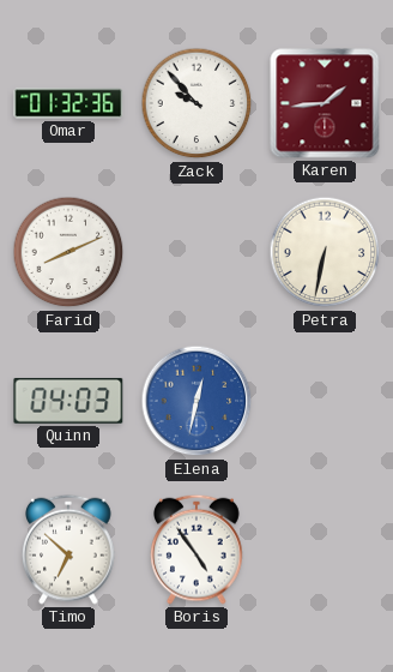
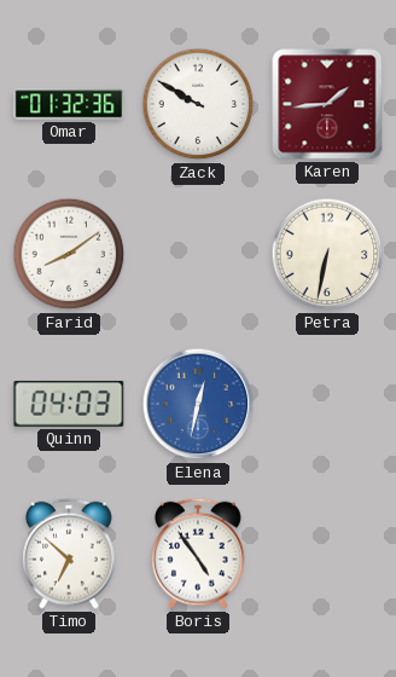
Zack: 9:53 -> 9:50 (198, 104)
Farid: 8:11 -> 8:09 (69, 254)
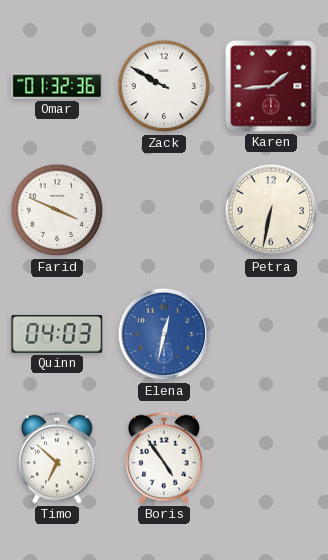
Farid: 8:09 -> 3:49 (57, 210)
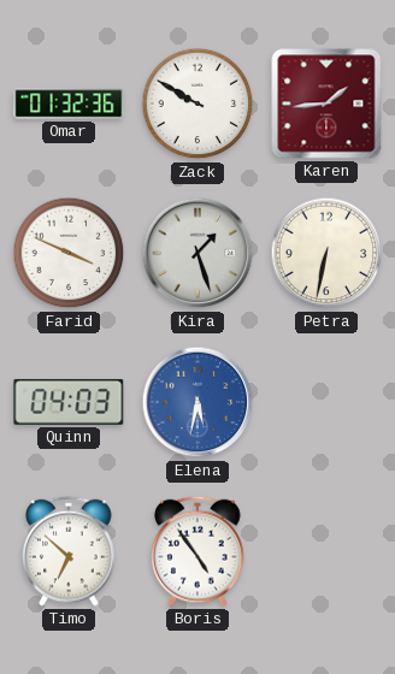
Kira: none -> 1:27 (197, 253)
Elena: 12:32 -> 5:32 (197, 402)
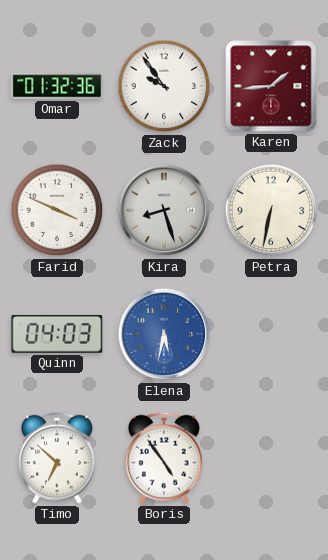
Zack: 9:50 -> 9:54 (164, 86)
Kira: 1:27 -> 8:27 (164, 210)
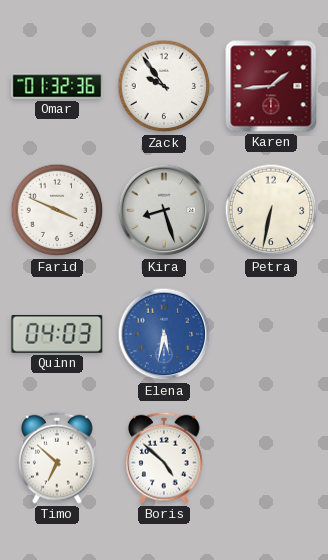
Boris: 4:54 -> 4:52 (165, 458)
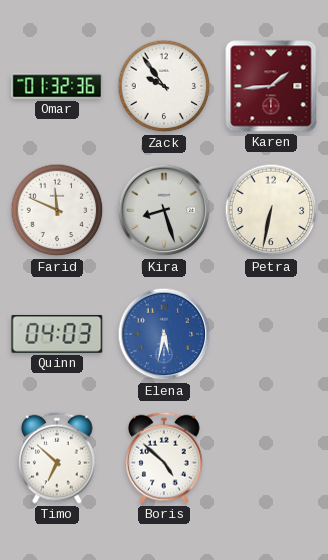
Farid: 3:49 -> 11:49 (57, 210)
